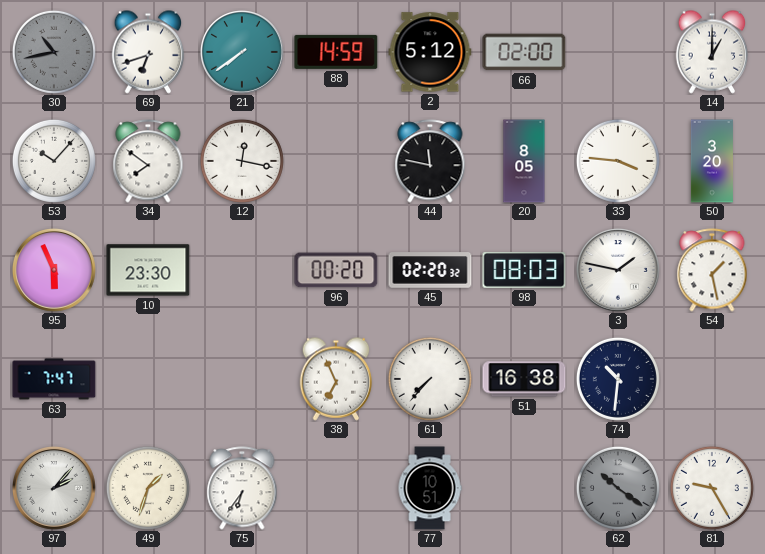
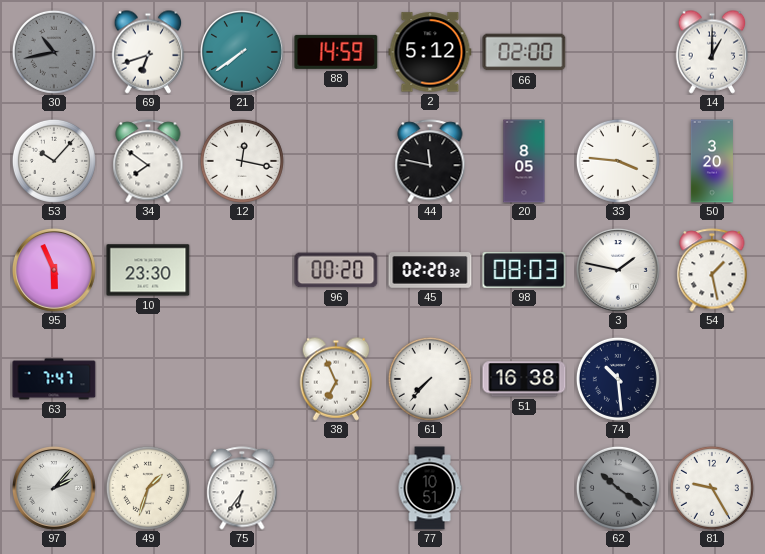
74: 10:31 -> 10:29 (618, 379)
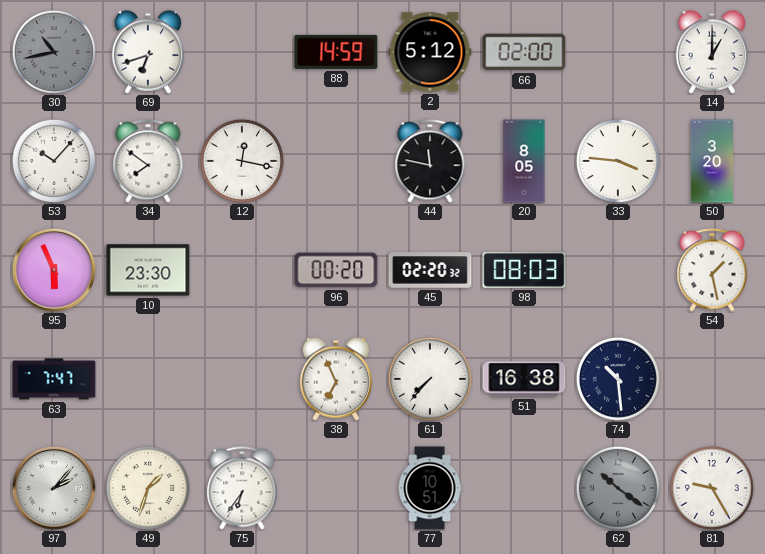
21: 7:39 -> none (242, 52)
3: 1:47 -> none (618, 270)
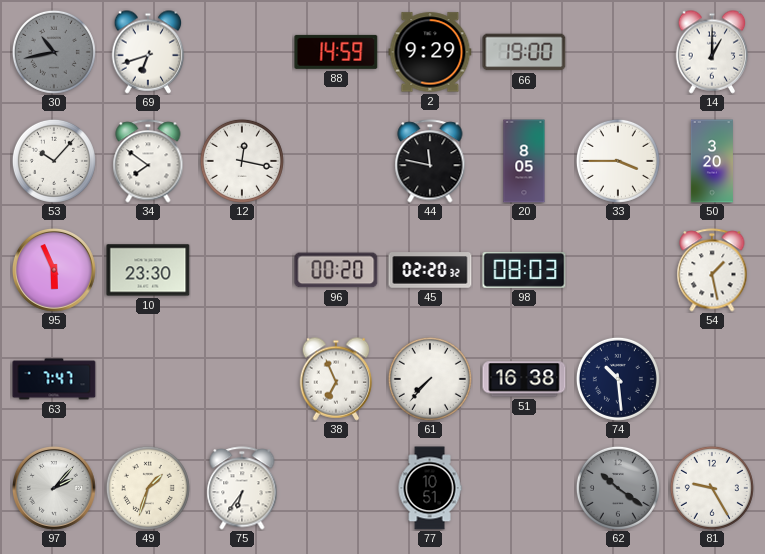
2: 5:12 -> 9:29 (430, 52)
66: 02:00 -> 19:00 (524, 52)
33: 3:46 -> 3:45 (618, 161)
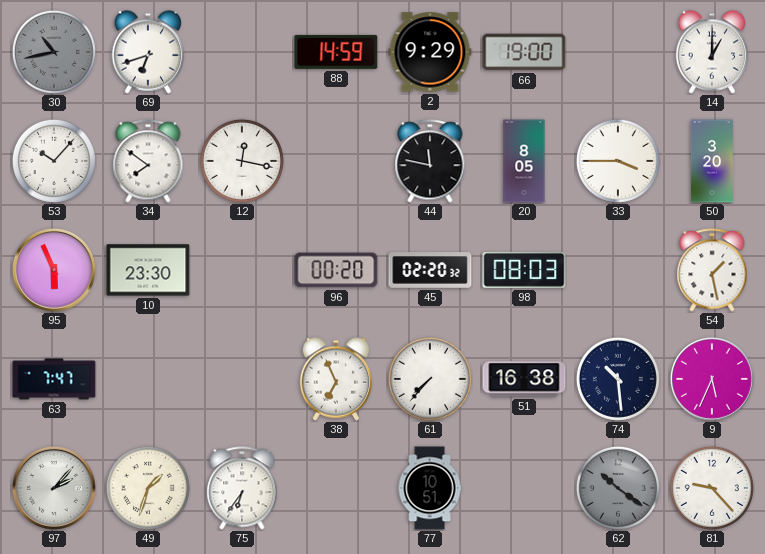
9: none -> 5:34 (712, 379)
81: 9:25 -> 9:23 (712, 488)
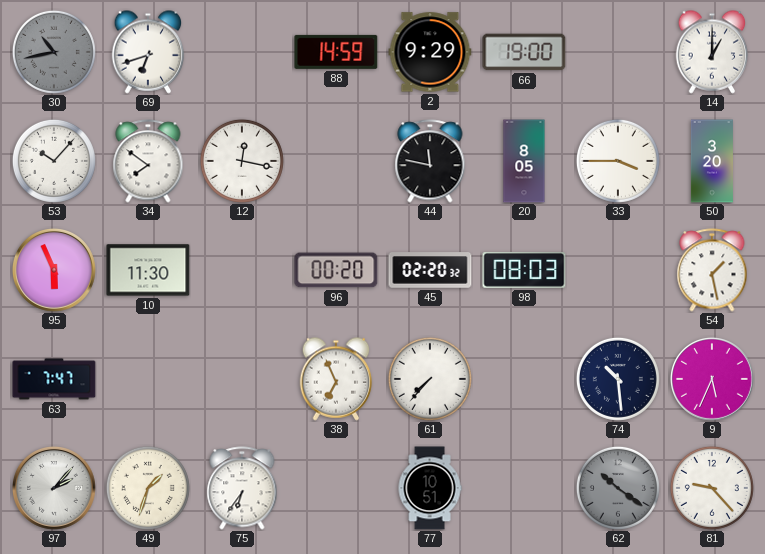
10: 23:30 -> 11:30 (148, 270)
51: 16:38 -> none (524, 379)
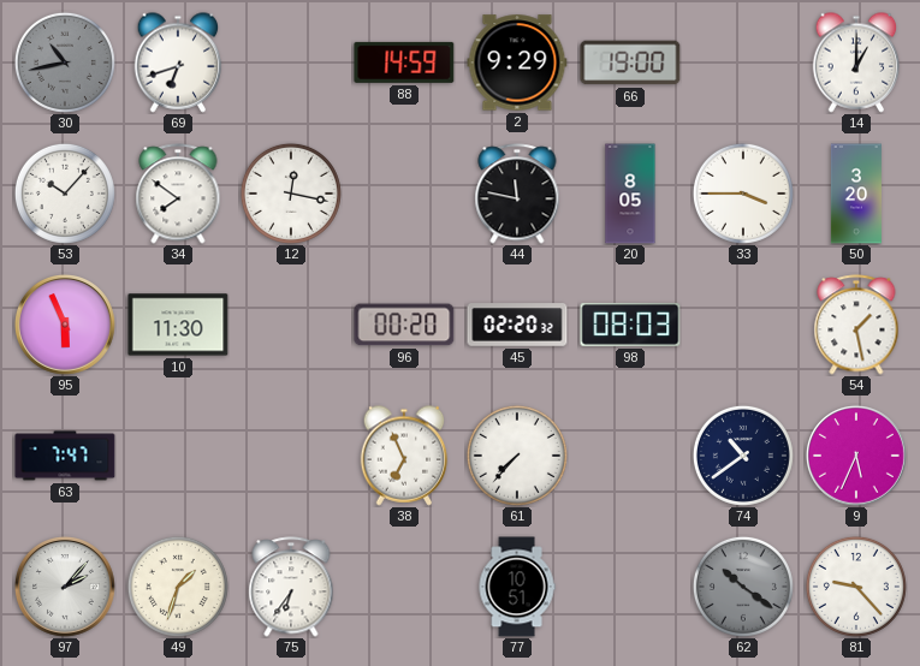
74: 10:29 -> 10:39 (743, 456)
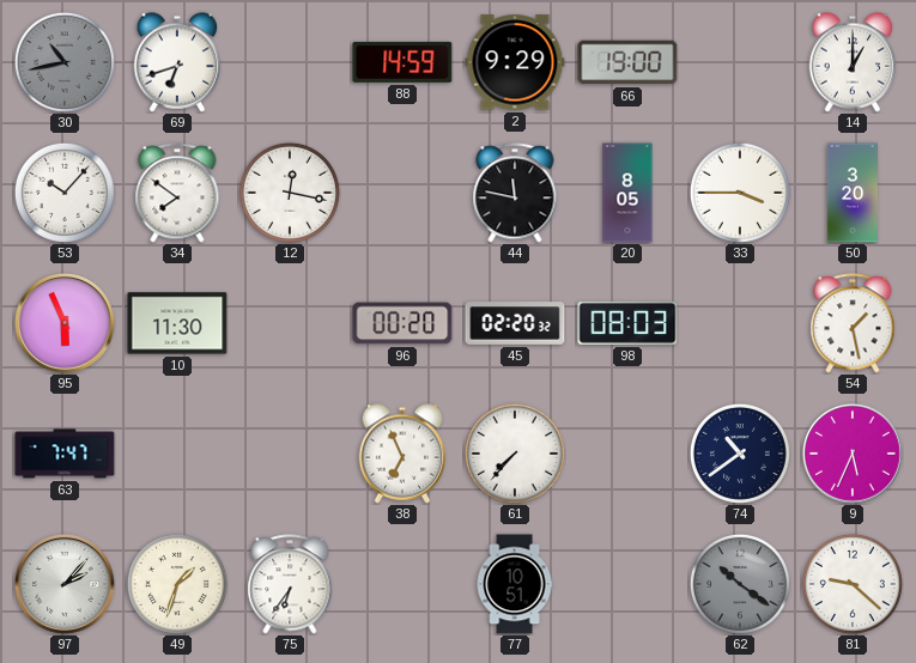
81: 9:23 -> 9:22 (853, 584)
